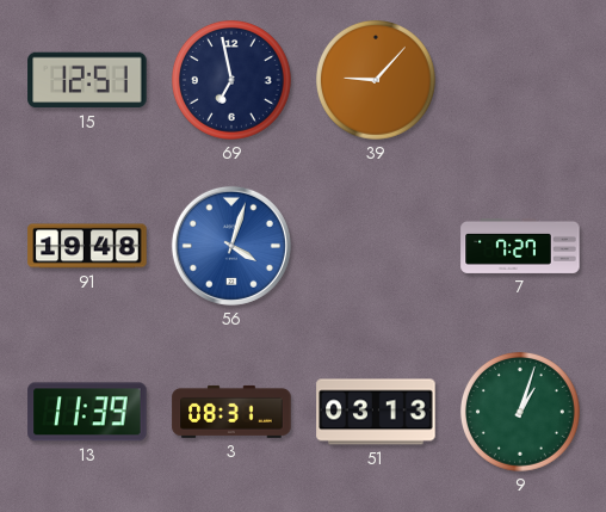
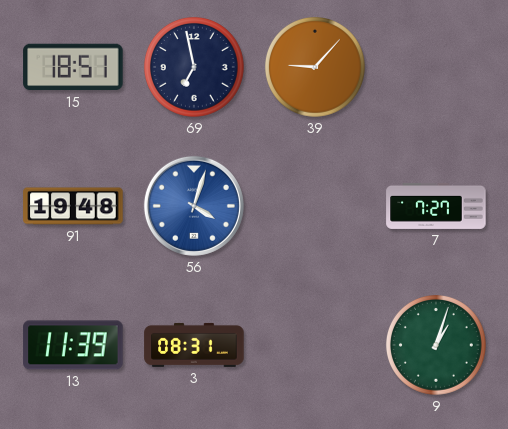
15: 12:51 -> 18:51 (73, 67)
51: 03:13 -> none (376, 412)
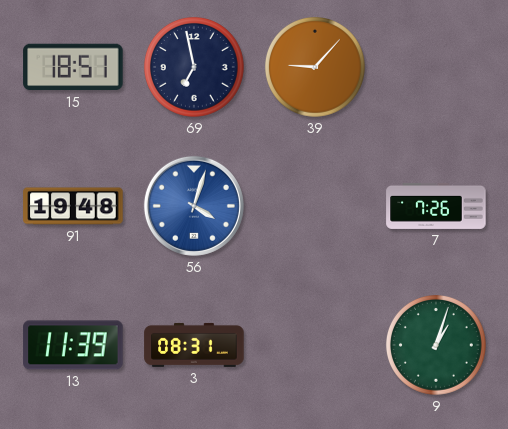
7: 7:27 -> 7:26 (436, 206)
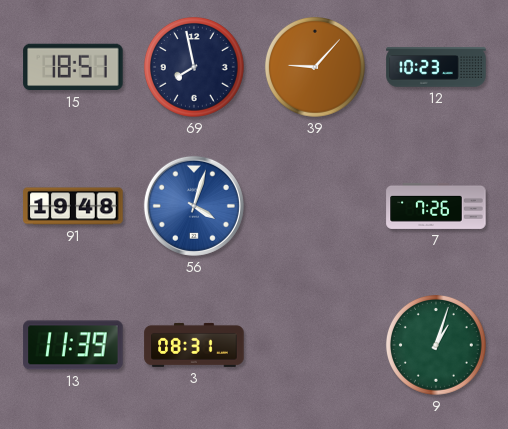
69: 6:58 -> 7:58 (194, 67)
12: none -> 10:23 (436, 67)
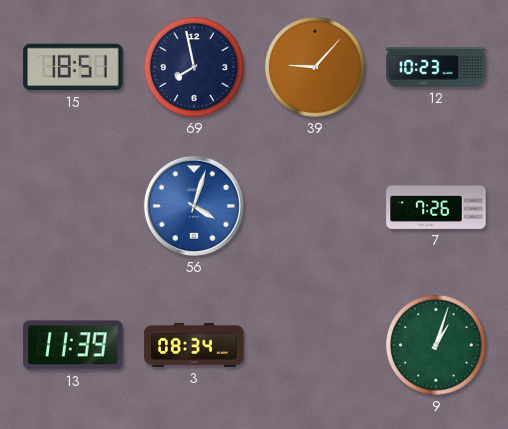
91: 19:48 -> none (73, 206)
3: 08:31 -> 08:34 (194, 345)
